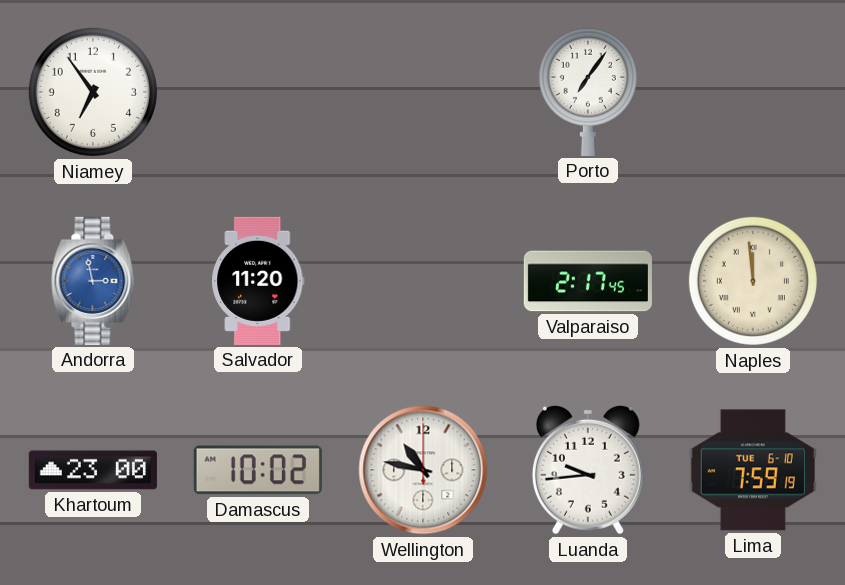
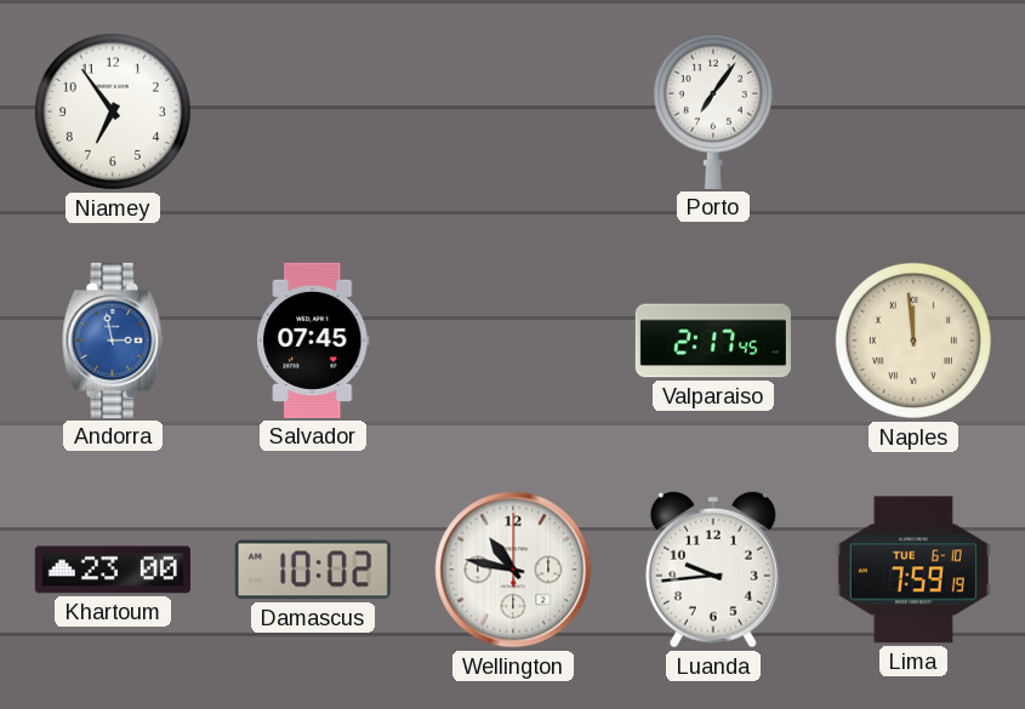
Salvador: 11:20 -> 07:45 (313, 341)
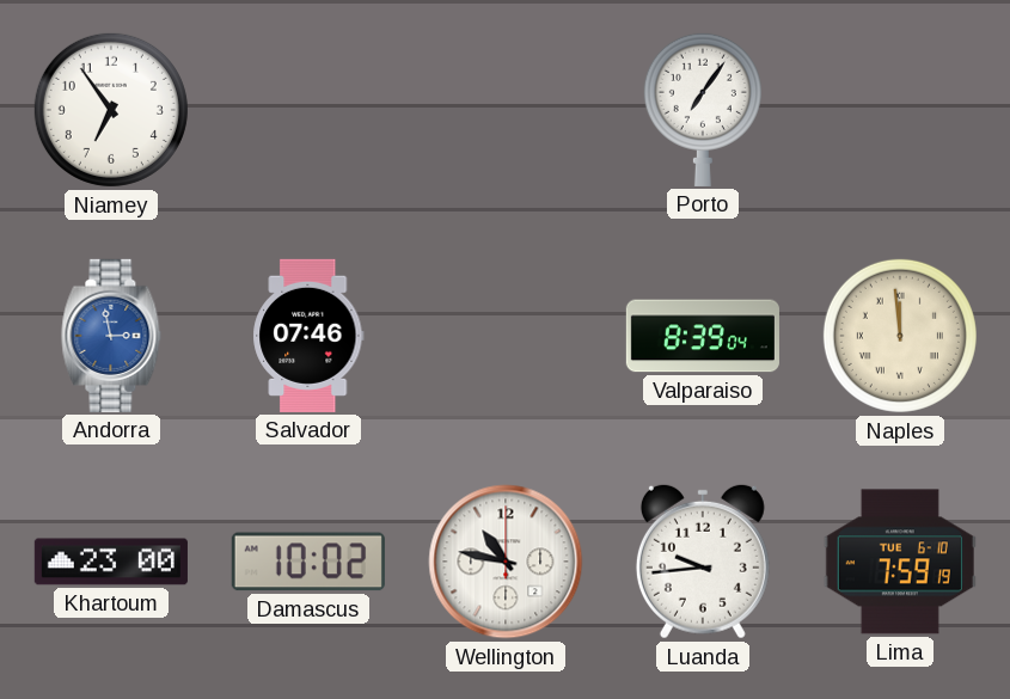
Salvador: 07:45 -> 07:46 (308, 336)
Valparaiso: 2:17 -> 8:39 (703, 336)
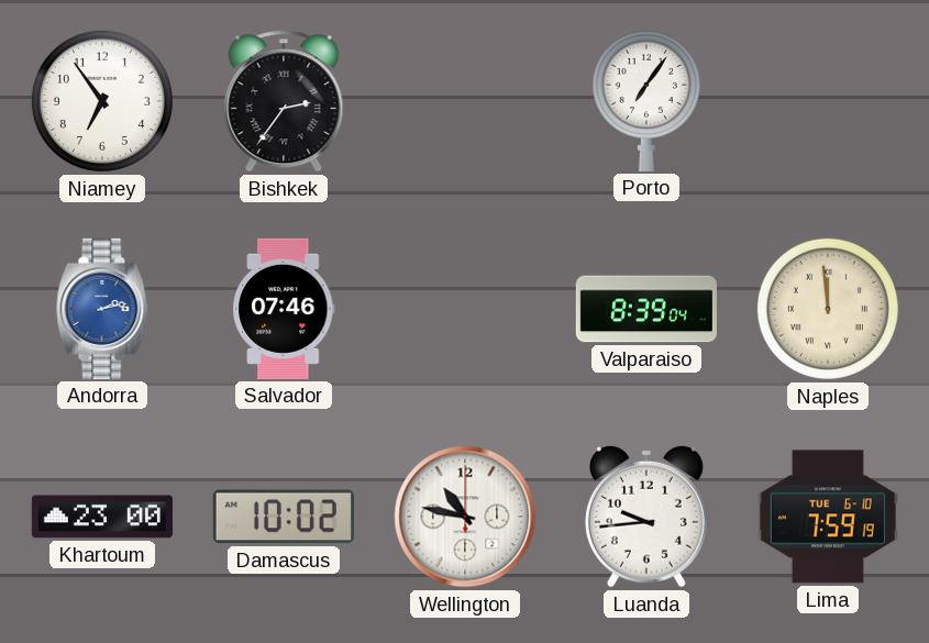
Bishkek: none -> 2:36 (284, 101)
Andorra: 2:58 -> 2:13 (102, 309)
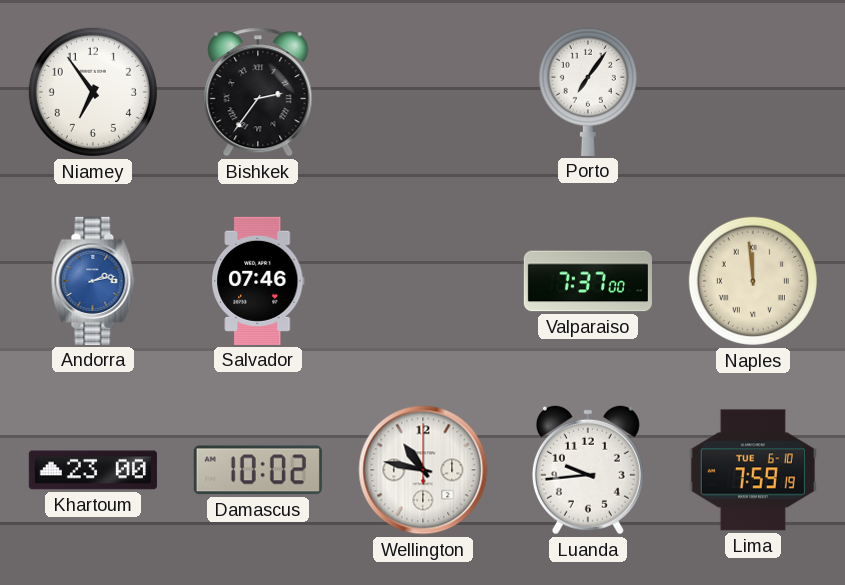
Valparaiso: 8:39 -> 7:37 (588, 281)
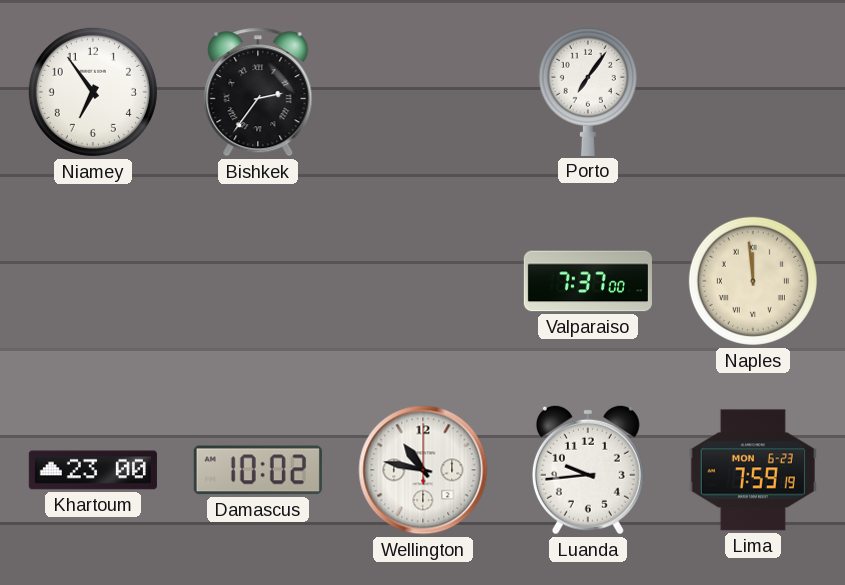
Andorra: 2:13 -> none (93, 281)
Salvador: 07:46 -> none (258, 281)
Lima date: TUE 6-10 -> MON 6-23 (753, 470)
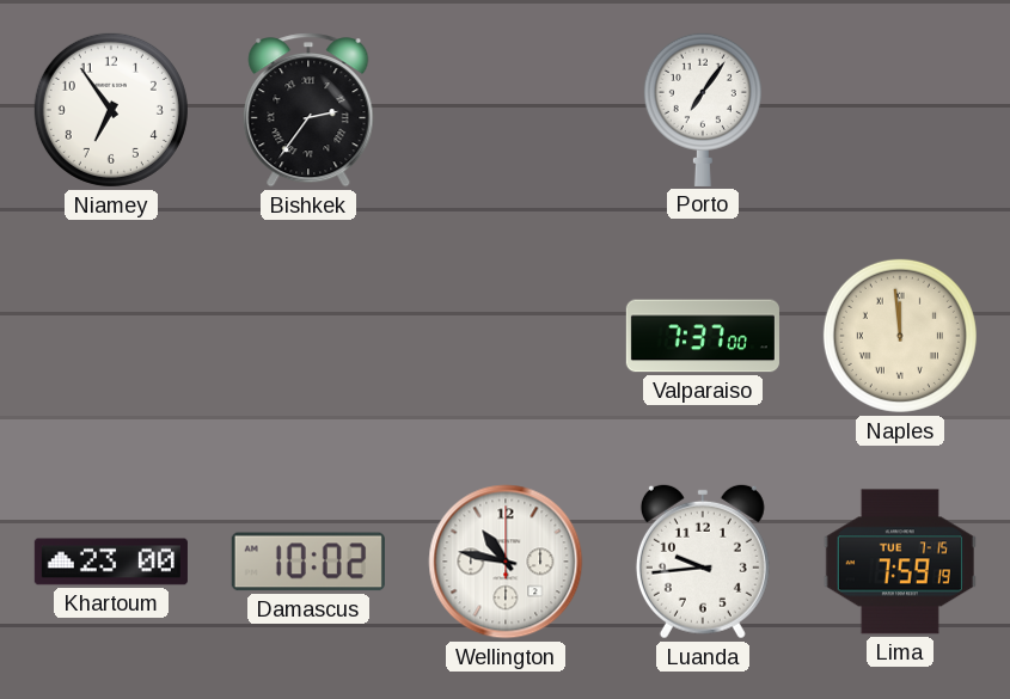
Lima date: MON 6-23 -> TUE 7-15 (900, 562)
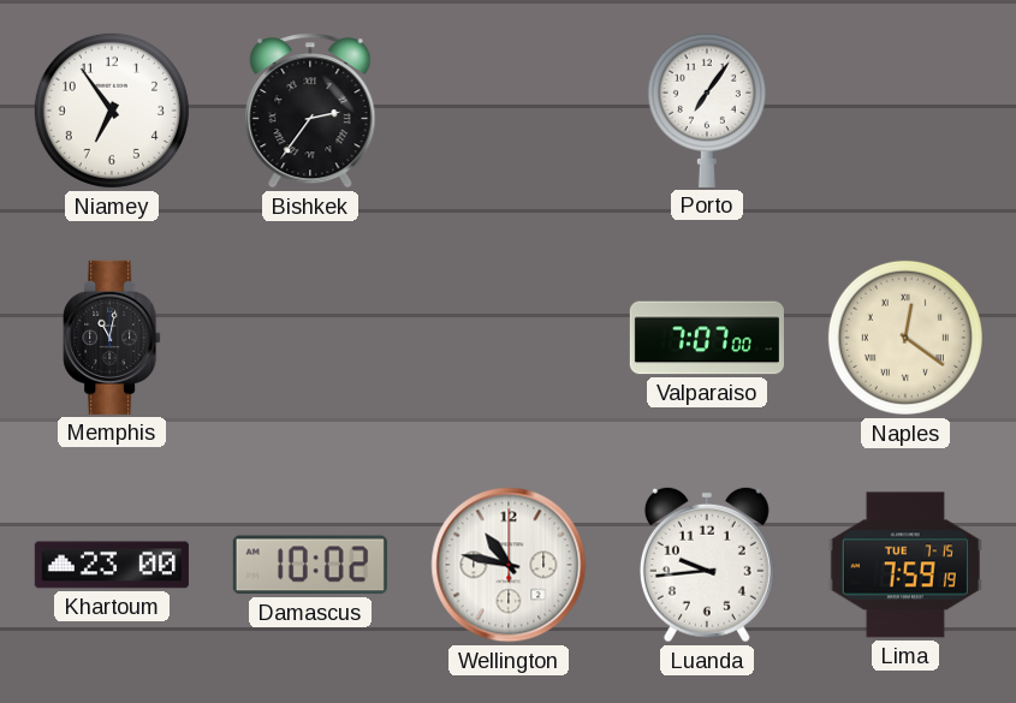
Memphis: none -> 11:02 (112, 338)
Valparaiso: 7:37 -> 7:07 (707, 338)
Naples: 11:59 -> 12:21 (905, 338)
